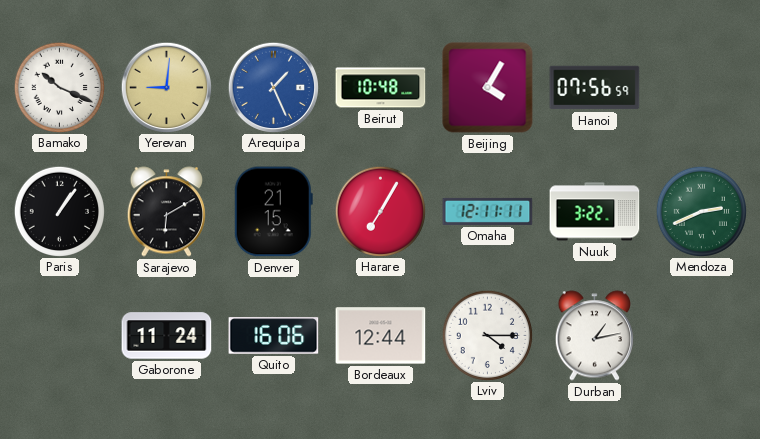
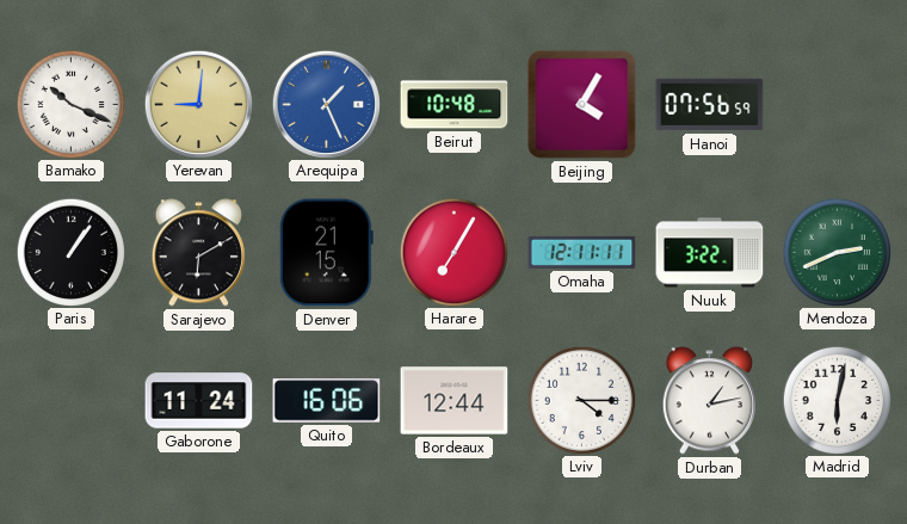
Madrid: none -> 6:02 (837, 400)
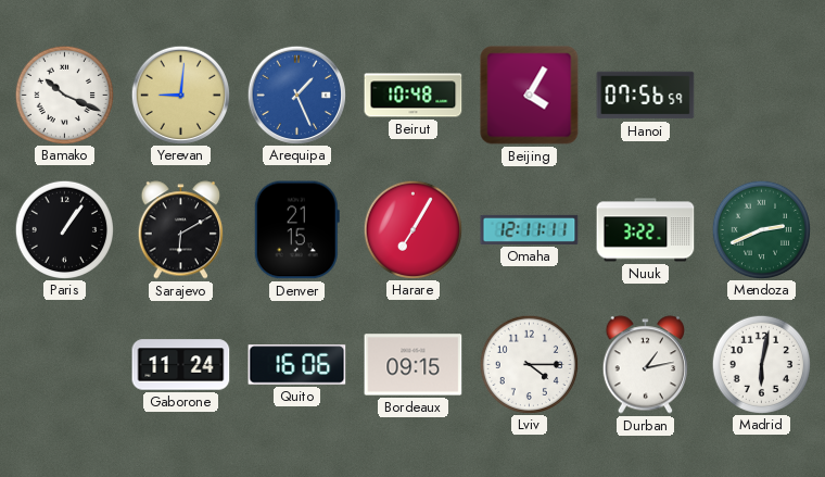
Bordeaux: 12:44 -> 09:15 (414, 365)
